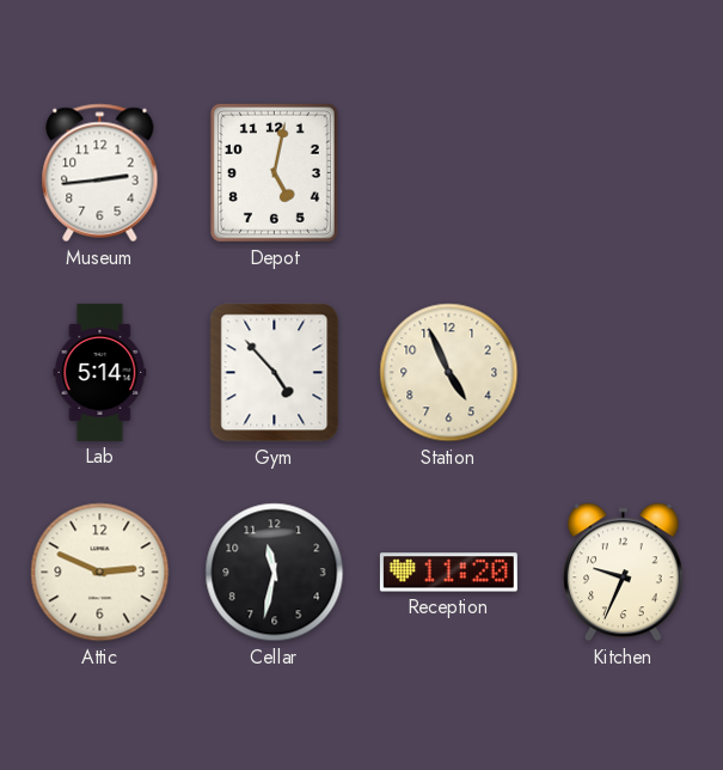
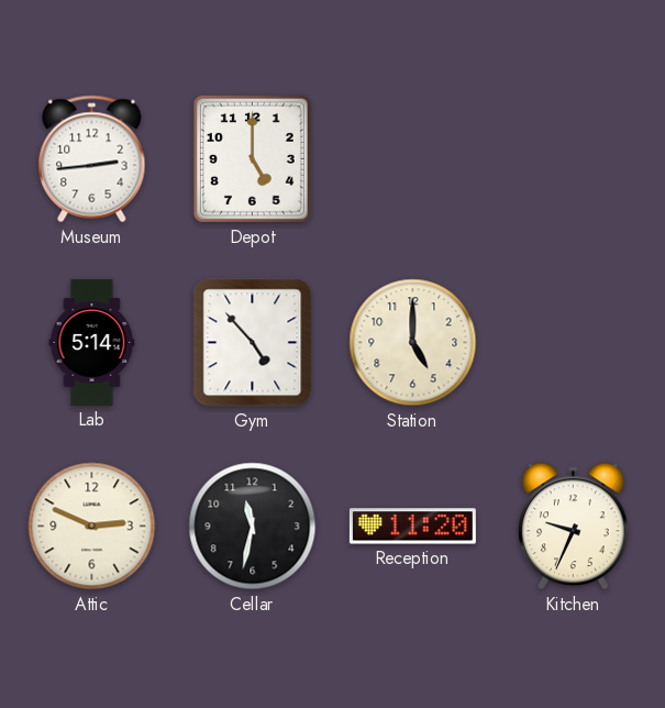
Depot: 5:02 -> 5:00 (252, 158)
Station: 4:56 -> 5:00 (413, 343)
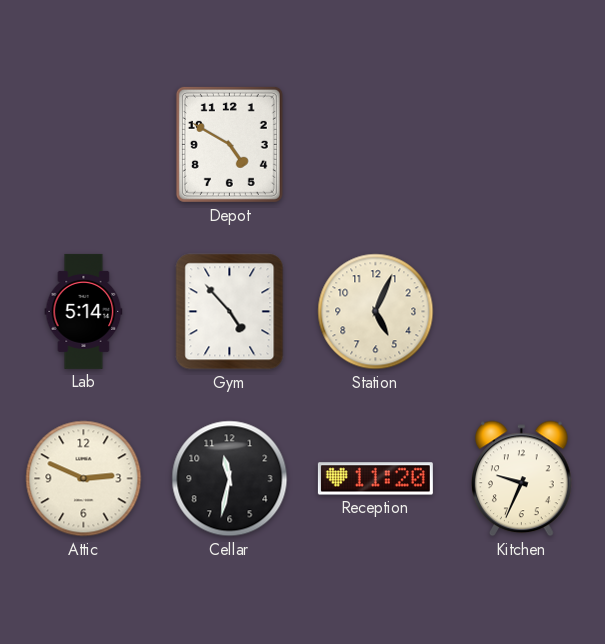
Museum: 2:44 -> none (92, 159)
Depot: 5:00 -> 4:50 (229, 144)
Station: 5:00 -> 5:04 (376, 312)
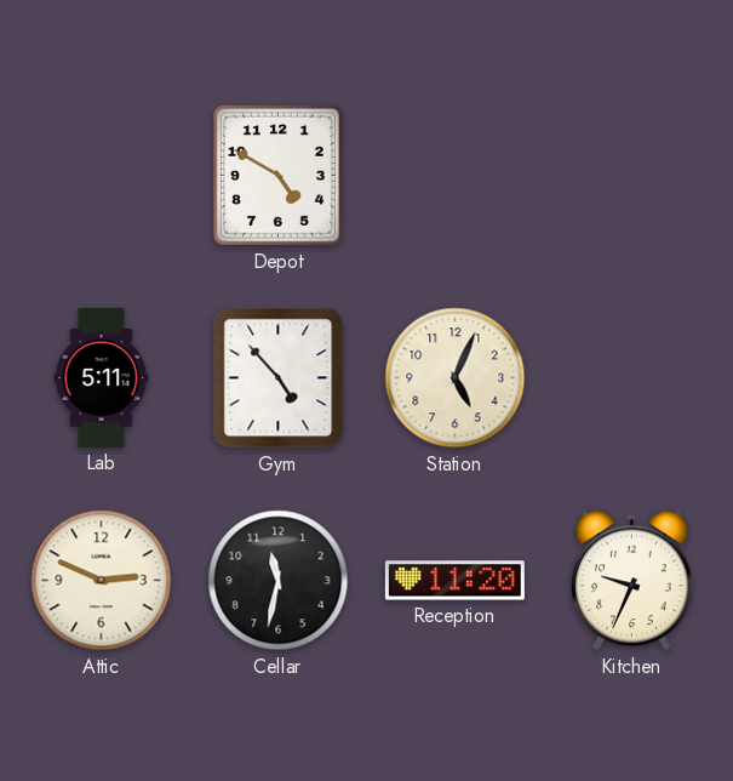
Lab: 5:14 -> 5:11 (102, 377)
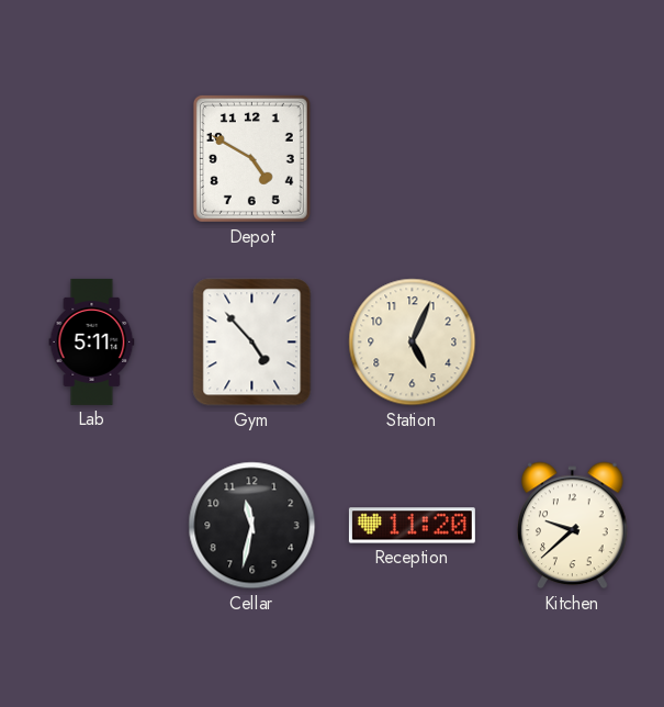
Attic: 2:49 -> none (102, 581)
Kitchen: 9:34 -> 9:38 (573, 526)
